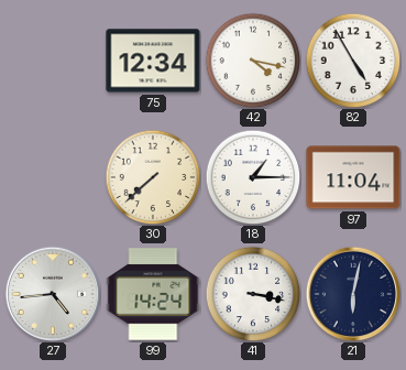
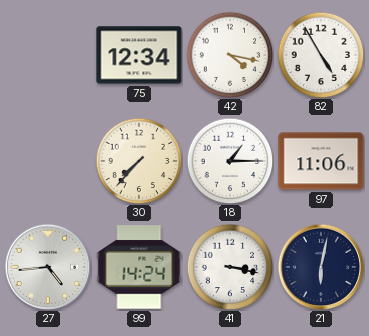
30: 7:38 -> 7:37 (139, 161)
97: 11:04 -> 11:06 (321, 161)
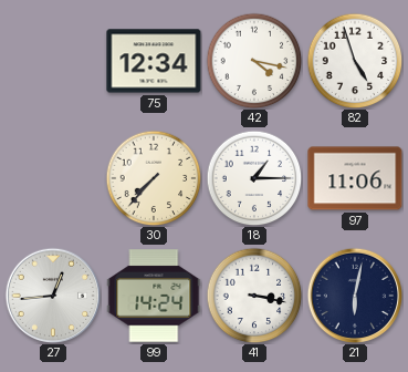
82: 4:55 -> 4:57 (355, 61)
27: 4:44 -> 12:44 (53, 296)
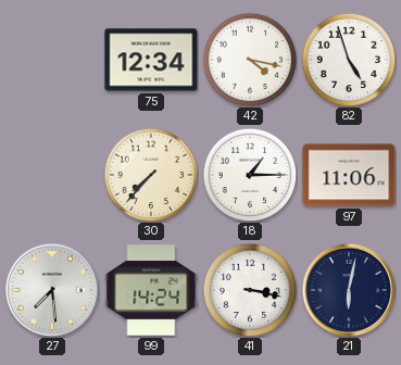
27: 12:44 -> 7:29 (52, 290)
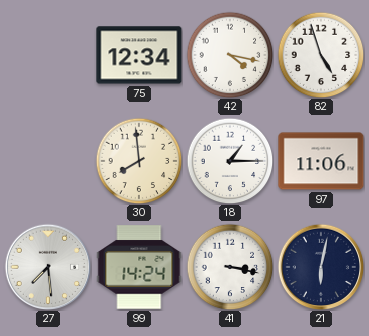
30: 7:37 -> 7:59 (139, 161)
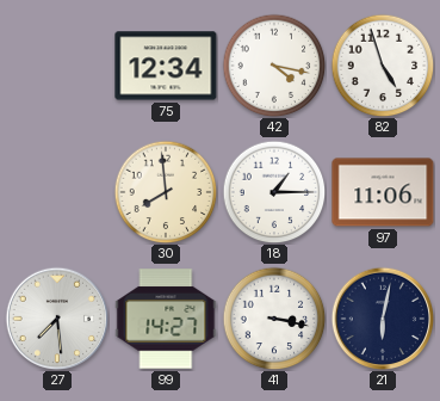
99: 14:24 -> 14:27 (166, 319)
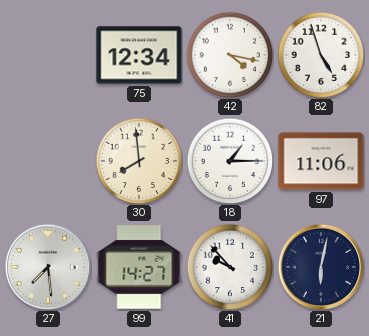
41: 3:17 -> 9:53 (230, 267)
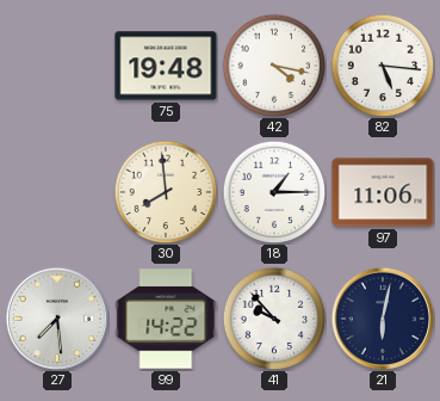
75: 12:34 -> 19:48 (166, 66)
82: 4:57 -> 5:16 (383, 66)
99: 14:27 -> 14:22 (166, 319)
